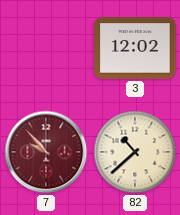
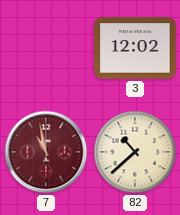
7: 9:53 -> 10:58 (46, 152)
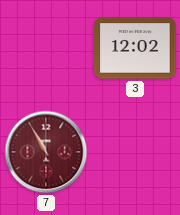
7: 10:58 -> 10:55 (46, 152)
82: 10:38 -> none (135, 152)
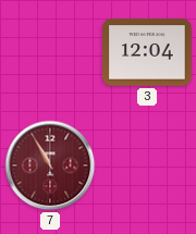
3: 12:02 -> 12:04 (147, 52)
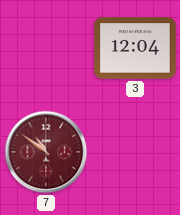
7: 10:55 -> 10:51 (46, 152)
